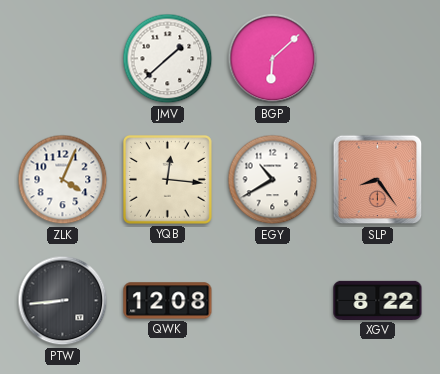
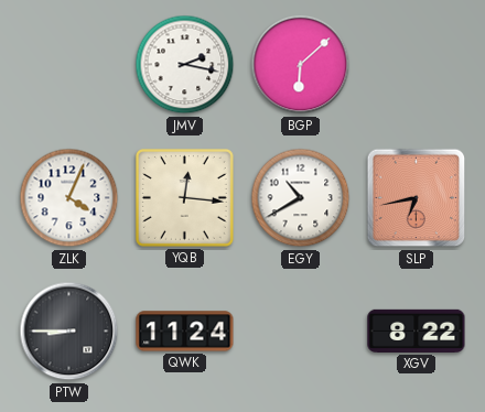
JMV: 1:38 -> 2:17 (185, 65)
SLP: 8:24 -> 6:43 (417, 198)
PTW: 8:44 -> 8:45 (69, 332)
QWK: 12:08 -> 11:24 (185, 332)
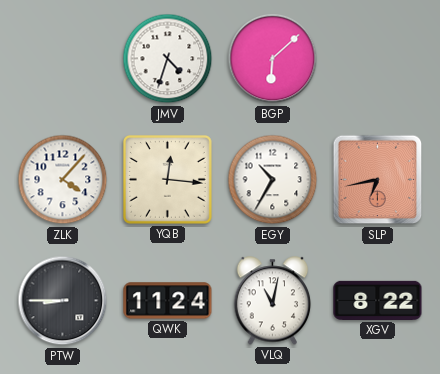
JMV: 2:17 -> 4:33 (168, 59)
ZLK: 4:04 -> 4:07 (63, 180)
EGY: 10:40 -> 10:35 (273, 180)
VLQ: none -> 11:02 (273, 301)
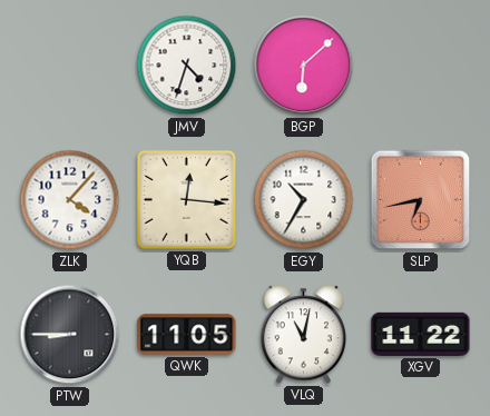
QWK: 11:24 -> 11:05 (187, 335)
XGV: 8:22 -> 11:22 (421, 334)
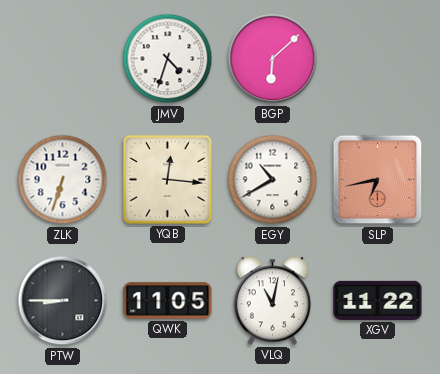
ZLK: 4:07 -> 6:33 (63, 180)
EGY: 10:35 -> 10:40 (273, 180)
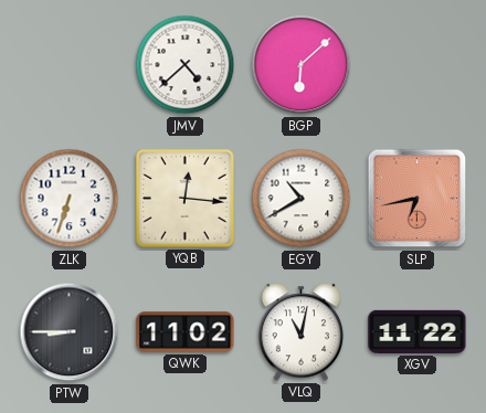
JMV: 4:33 -> 4:38 (186, 65)
QWK: 11:05 -> 11:02 (186, 332)
